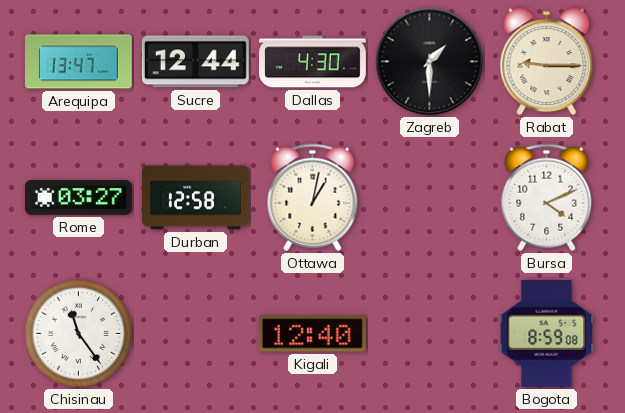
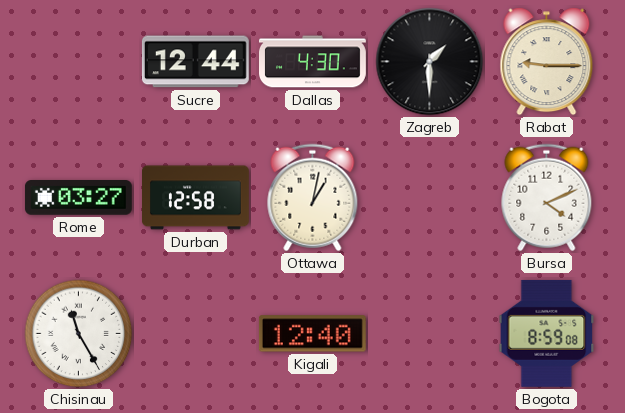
Arequipa: 13:47 -> none (79, 62)
Chisinau: 11:24 -> 11:25 (79, 334)
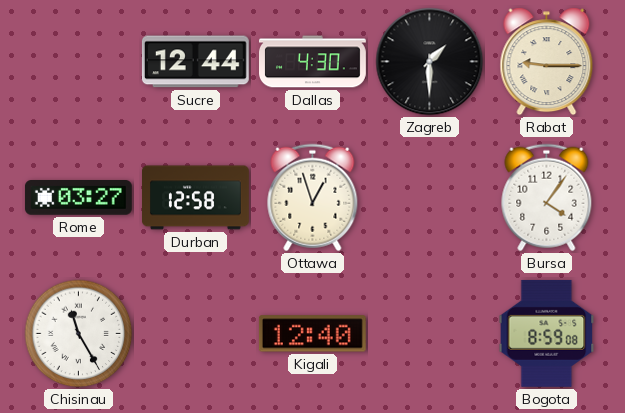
Ottawa: 1:02 -> 12:57 (313, 198)
Bursa: 4:11 -> 4:06 (547, 198)
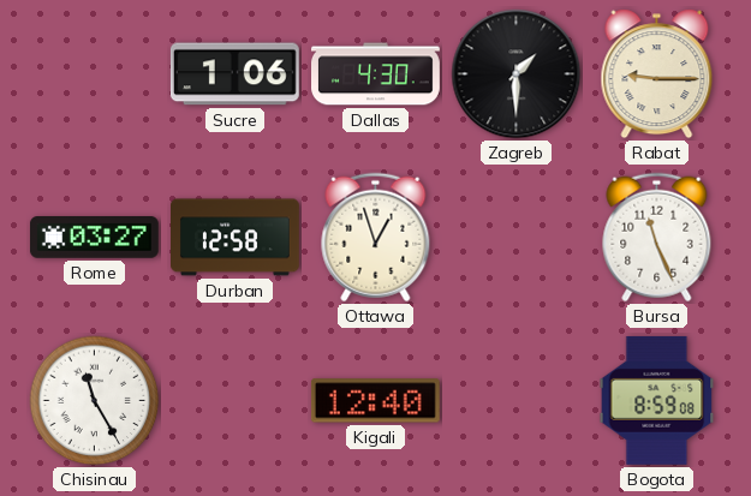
Sucre: 12:44 -> 1:06 (234, 74)
Bursa: 4:06 -> 11:26 (657, 238)
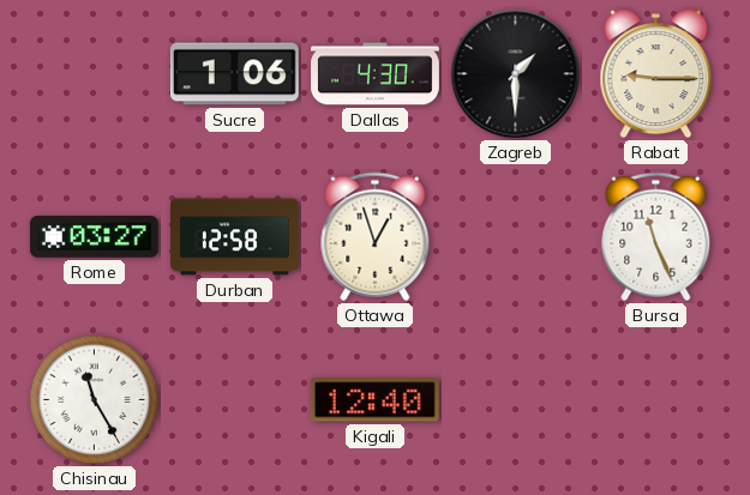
Bogota: 8:59 -> none (657, 400)
